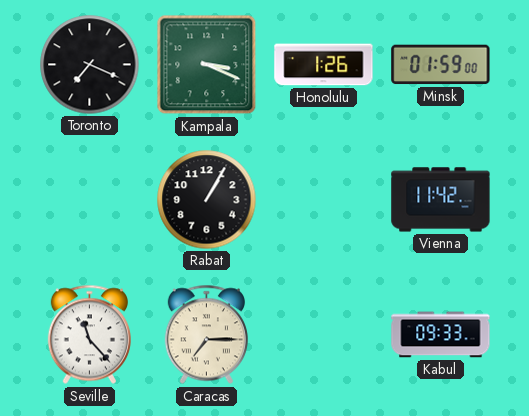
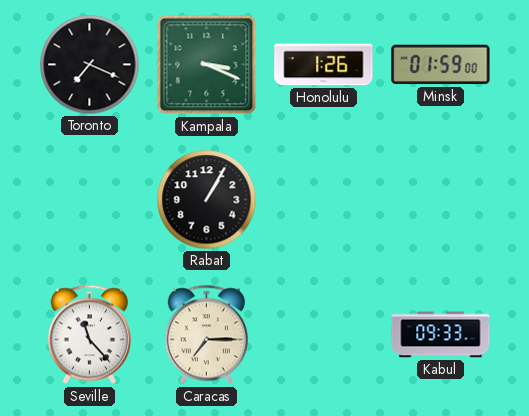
Vienna: 11:42 -> none (441, 200)
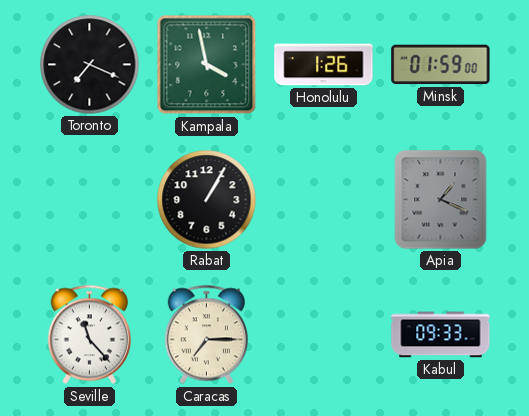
Kampala: 3:19 -> 3:58 (207, 65)
Apia: none -> 1:19 (441, 200)
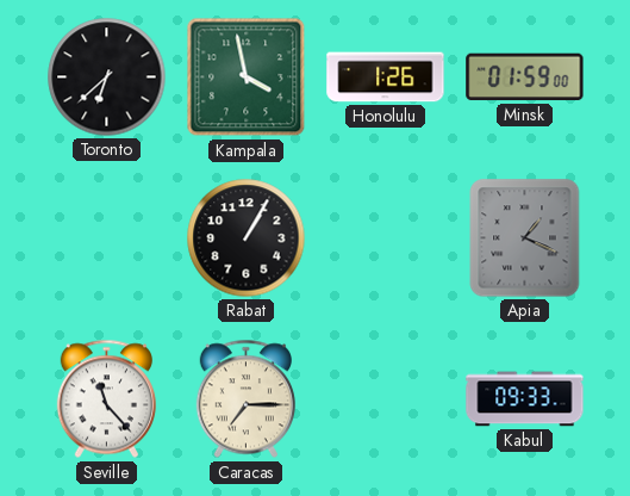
Toronto: 7:19 -> 6:38 (107, 77)
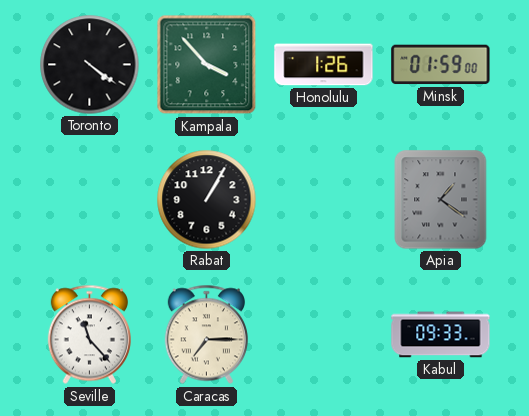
Toronto: 6:38 -> 4:21 (90, 65)
Kampala: 3:58 -> 3:53 (207, 65)
Apia: 1:19 -> 1:21 (441, 200)
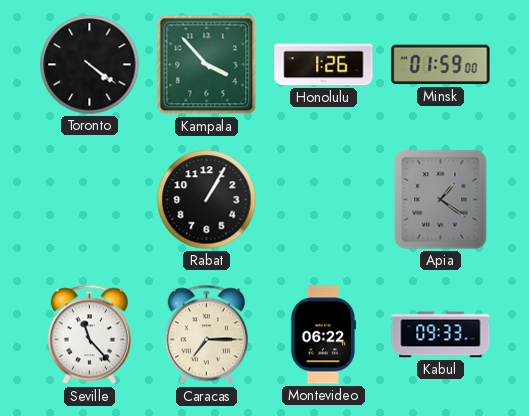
Montevideo: none -> 06:22 (323, 335)
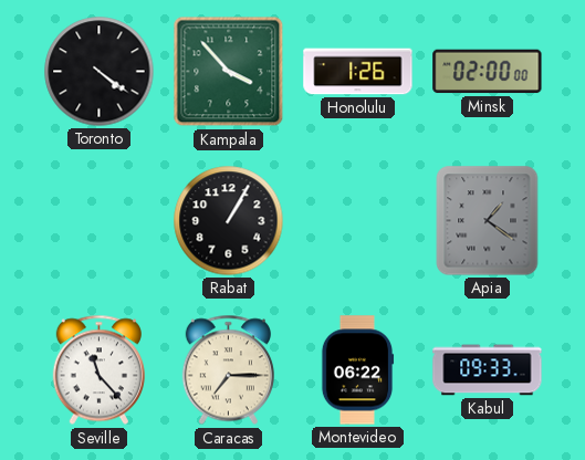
Minsk: 01:59 -> 02:00 (488, 72)
